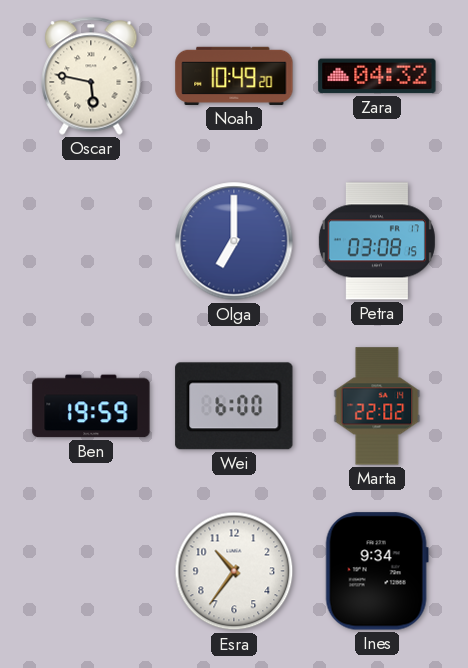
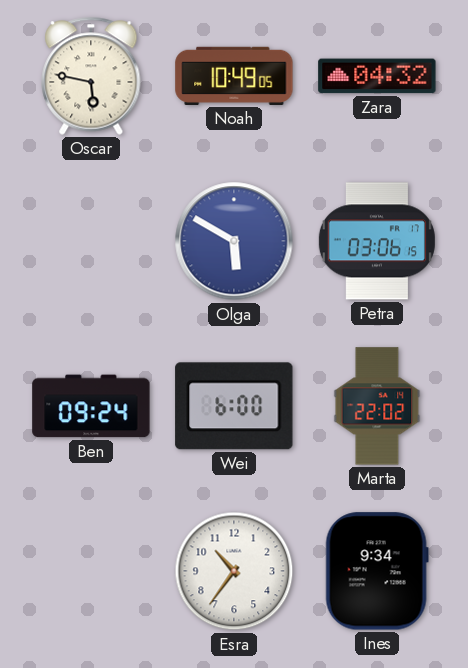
Noah: 10:49:20 -> 10:49:05 (234, 76)
Olga: 7:00 -> 5:50 (234, 241)
Petra: 03:08 -> 03:06 (377, 241)
Ben: 19:59 -> 09:24 (91, 406)
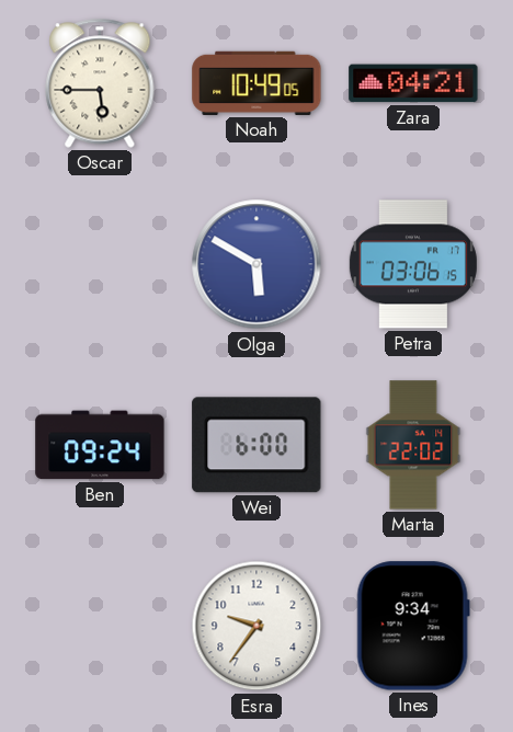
Oscar: 5:47 -> 5:45 (100, 83)
Zara: 04:32 -> 04:21 (413, 83)
Esra: 10:36 -> 9:36 (256, 626)
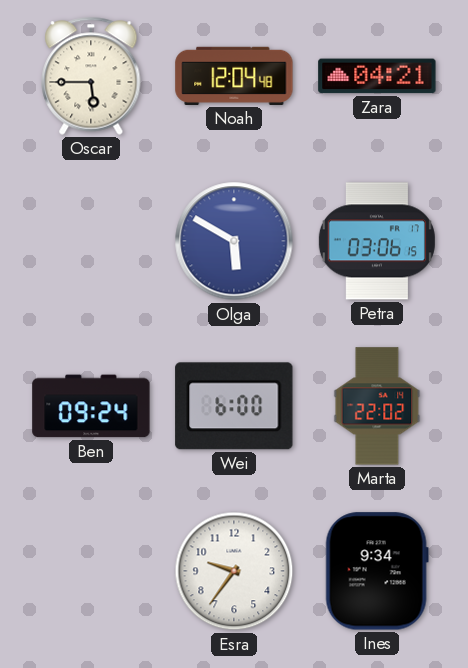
Noah: 10:49 -> 12:04 (234, 76)
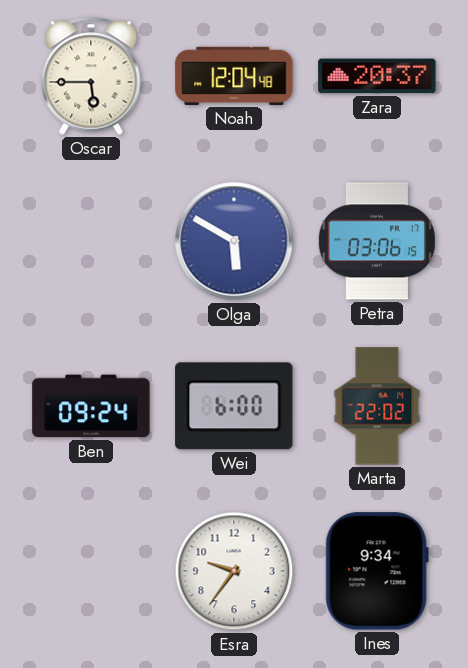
Zara: 04:21 -> 20:37 (377, 76)
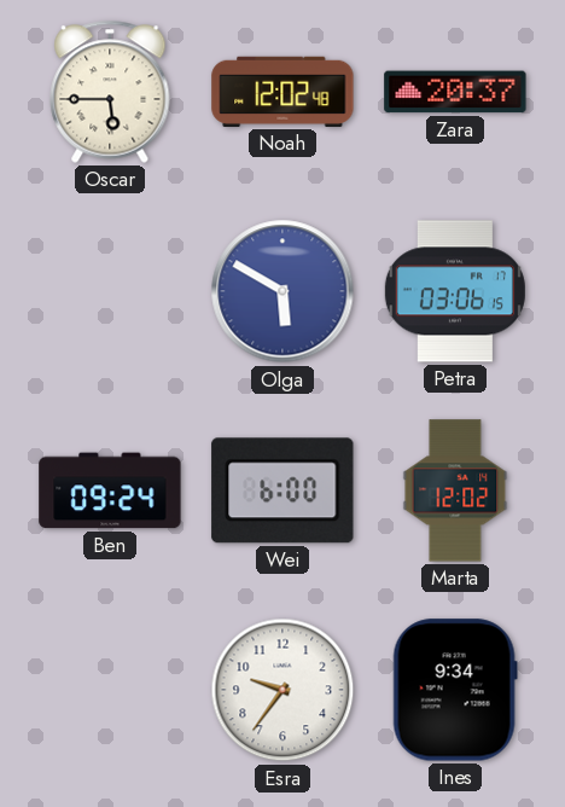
Noah: 12:04 -> 12:02 (282, 92)
Marta: 22:02 -> 12:02 (455, 490)
